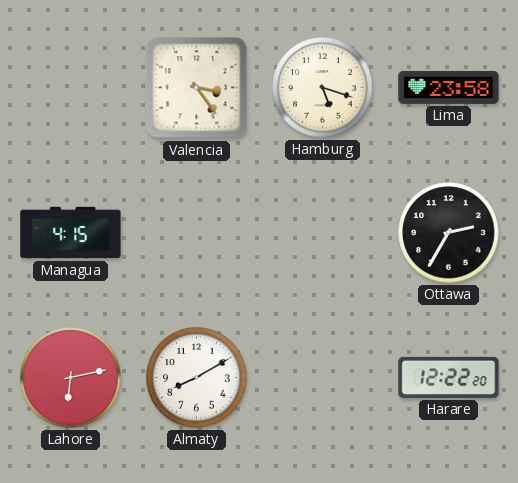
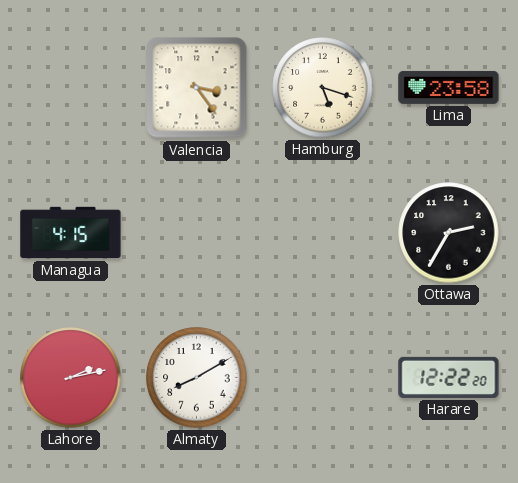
Lahore: 6:13 -> 2:13 (71, 378)
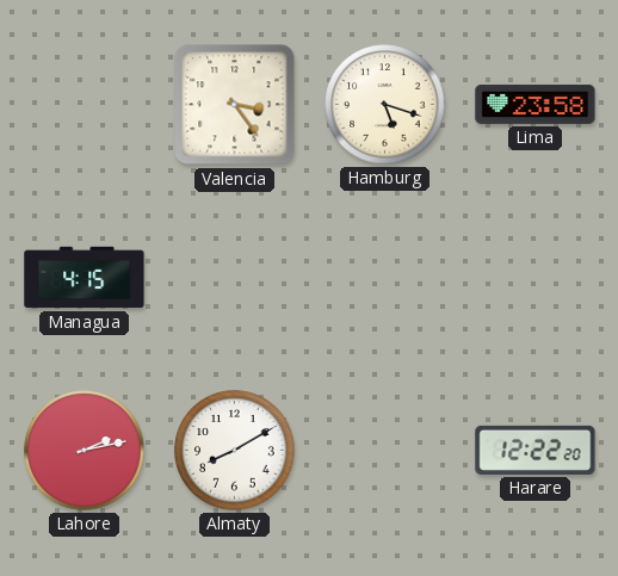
Ottawa: 2:35 -> none (449, 233)
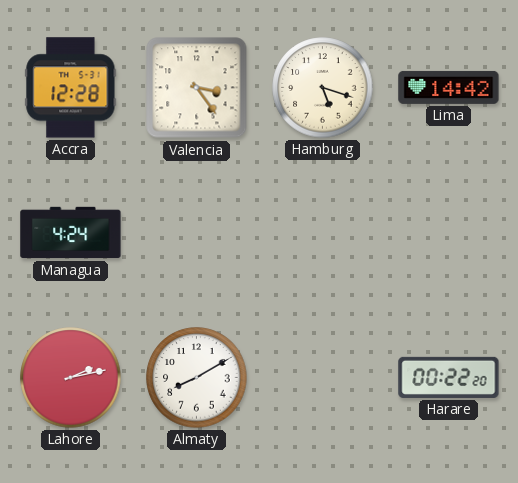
Accra: none -> 12:28 (71, 88)
Lima: 23:58 -> 14:42 (449, 87)
Managua: 4:15 -> 4:24 (71, 233)
Harare: 12:22 -> 00:22 (449, 377)
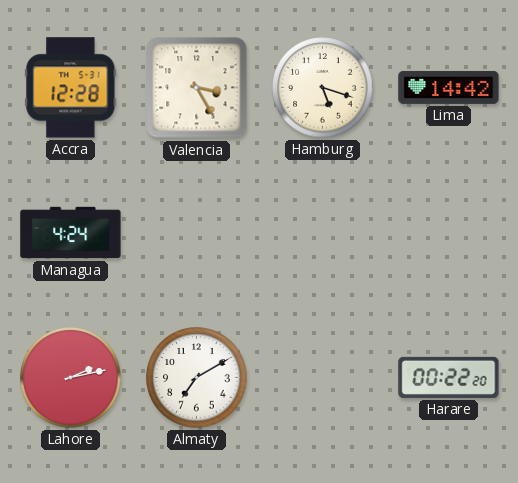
Valencia: 3:24 -> 3:25 (197, 88)
Almaty: 8:10 -> 7:10 (197, 378)
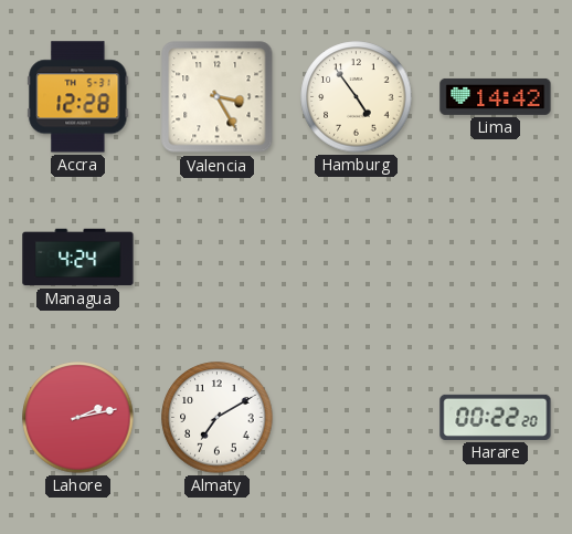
Hamburg: 5:18 -> 4:54 (357, 97)
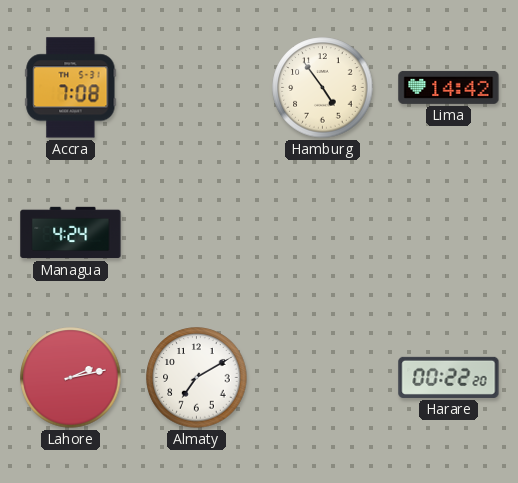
Accra: 12:28 -> 7:08 (71, 88)
Valencia: 3:25 -> none (218, 97)
